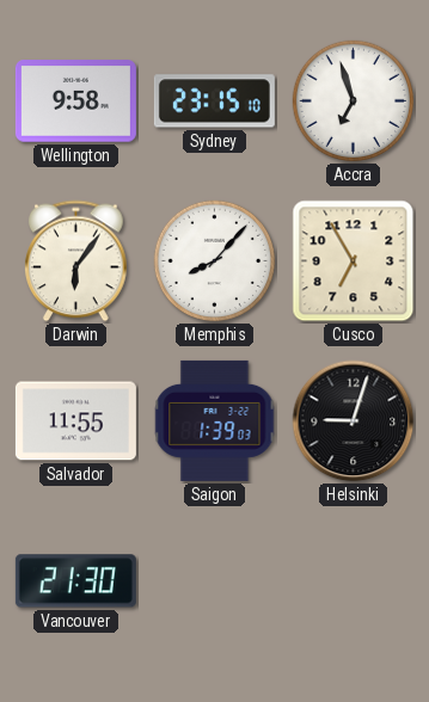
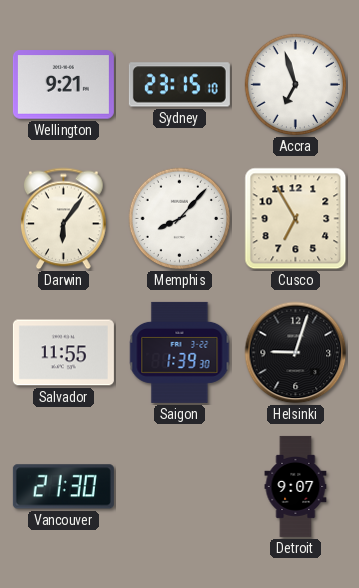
Wellington: 9:58 -> 9:21 (63, 85)
Saigon: 1:39:03 -> 1:39:30 (180, 352)
Detroit: none -> 9:07 (296, 486)
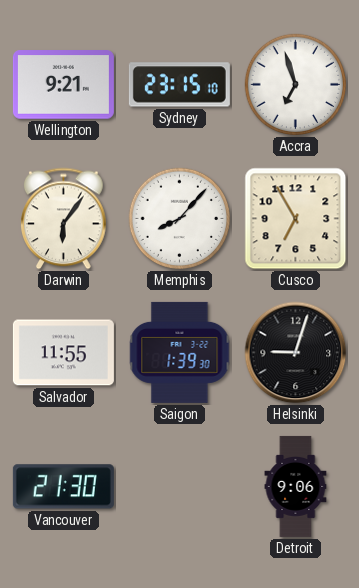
Detroit: 9:07 -> 9:06 (296, 486)
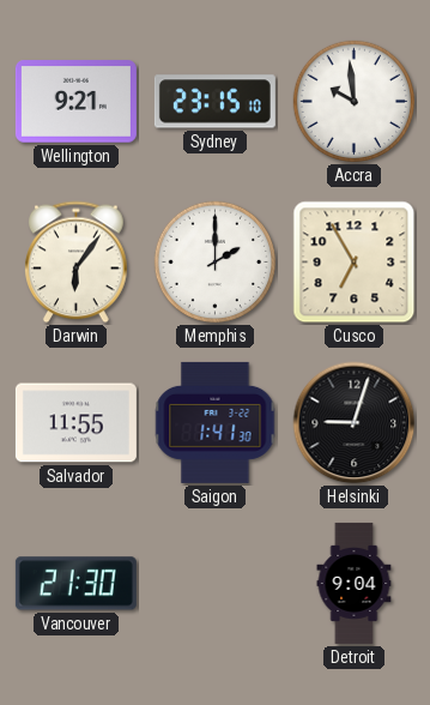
Accra: 6:57 -> 9:59 (355, 102)
Memphis: 8:07 -> 2:00 (216, 263)
Saigon: 1:39 -> 1:41 (216, 422)
Detroit: 9:06 -> 9:04 (355, 583)
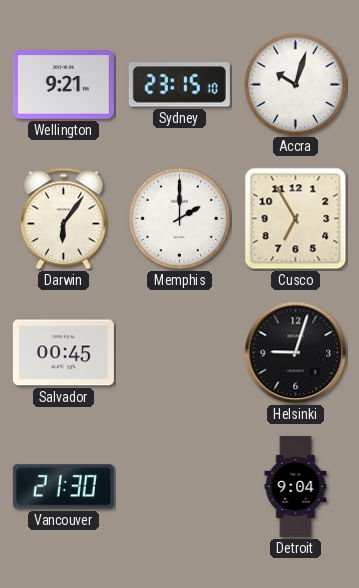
Accra: 9:59 -> 10:03 (296, 85)
Salvador: 11:55 -> 00:45 (63, 353)
Saigon: 1:41 -> none (216, 422)
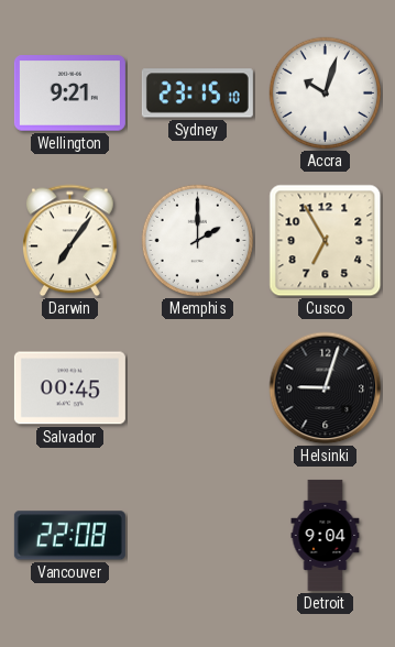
Darwin: 6:06 -> 7:06 (70, 241)
Vancouver: 21:30 -> 22:08 (69, 536)
